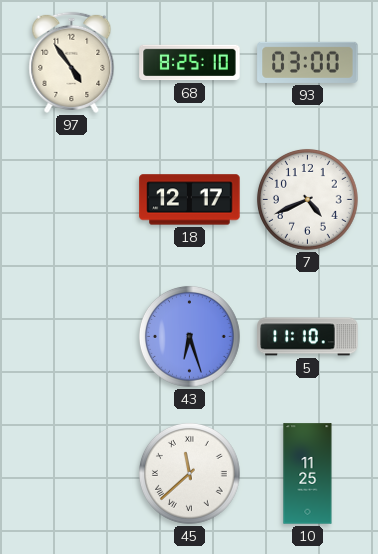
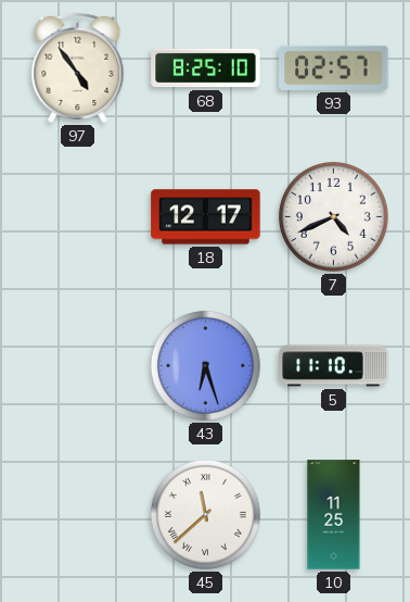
93: 03:00 -> 02:57 (334, 67)
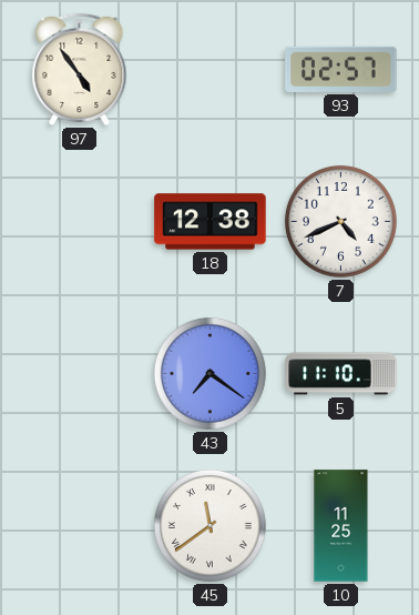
68: 8:25 -> none (206, 68)
18: 12:17 -> 12:38 (211, 222)
43: 6:27 -> 7:21 (211, 374)
45: 11:38 -> 11:39 (211, 526)
